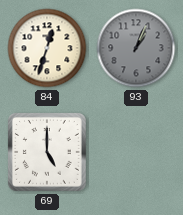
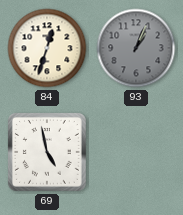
69: 5:00 -> 4:58 (48, 153)
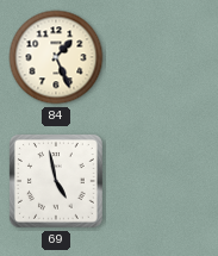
84: 12:33 -> 1:26 (56, 57)
93: 1:04 -> none (136, 48)
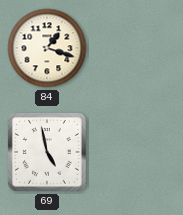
84: 1:26 -> 1:18 (47, 48)
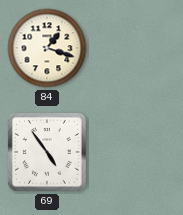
69: 4:58 -> 4:54 (48, 153)
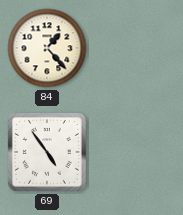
84: 1:18 -> 1:23 (47, 48)
